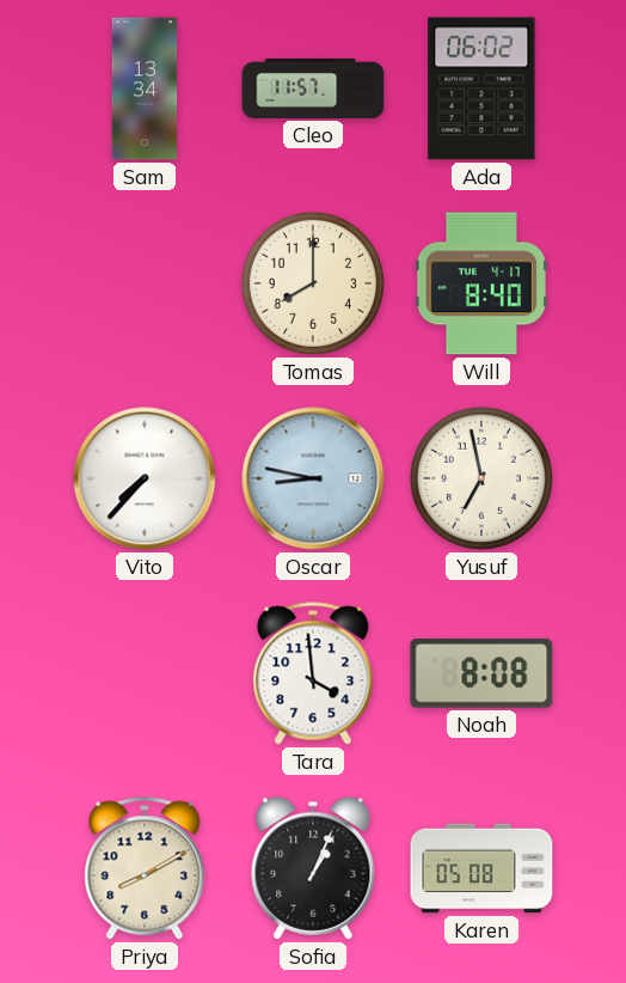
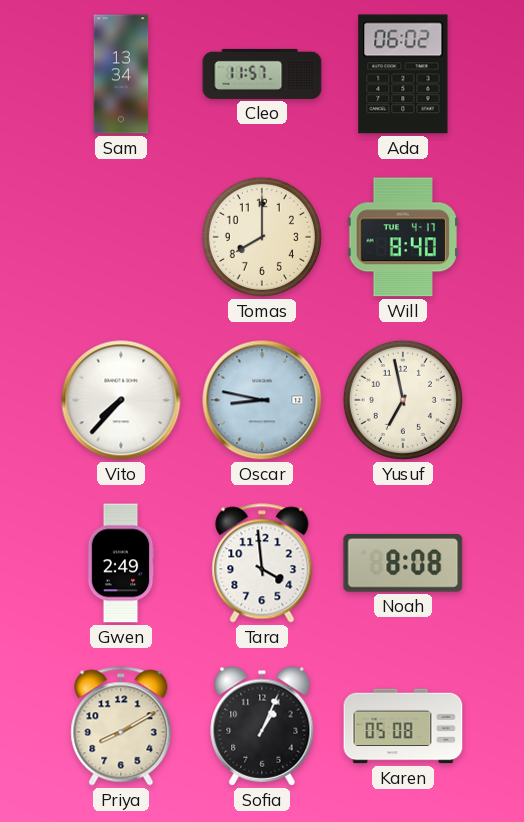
Gwen: none -> 2:49 (121, 563)
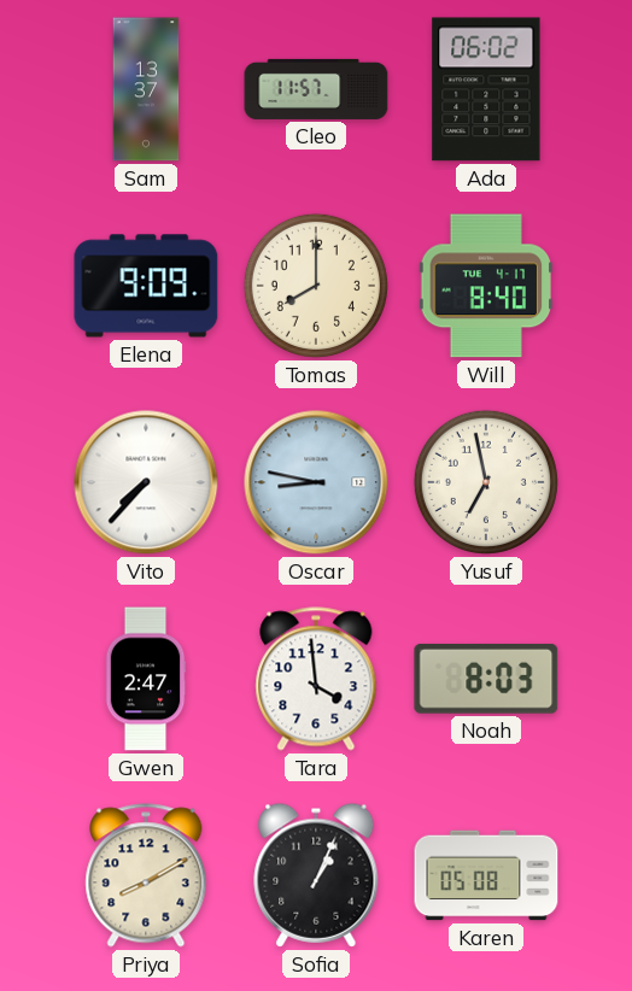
Sam: 13:34 -> 13:37 (146, 89)
Elena: none -> 9:09 (146, 286)
Gwen: 2:49 -> 2:47 (146, 679)
Noah: 8:08 -> 8:03 (486, 679)
